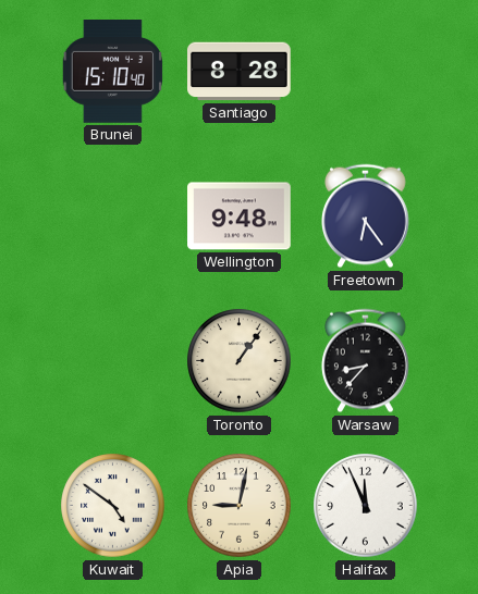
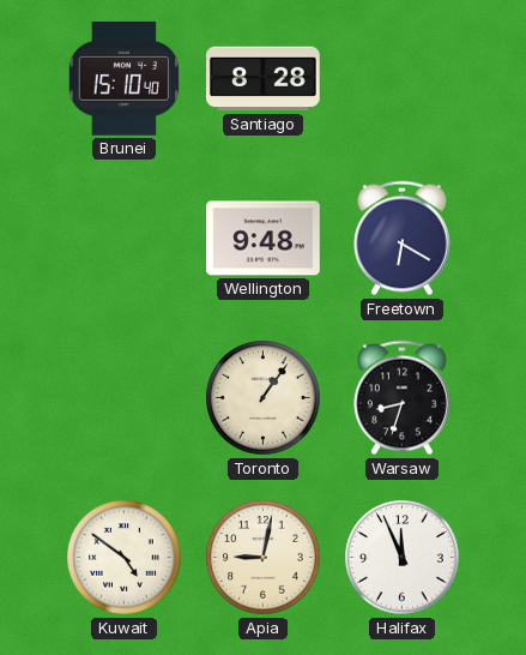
Freetown: 6:24 -> 6:20 (403, 239)
Warsaw: 8:37 -> 8:33 (403, 398)
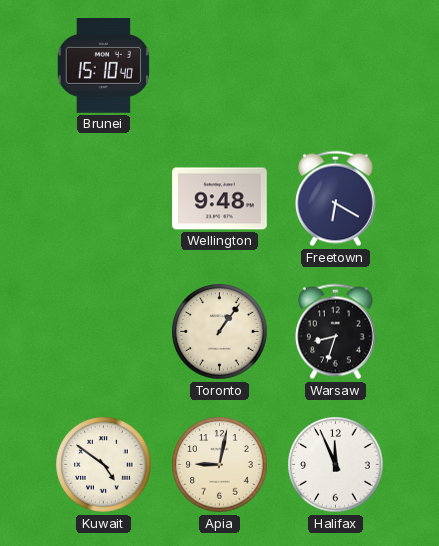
Santiago: 8:28 -> none (264, 79)
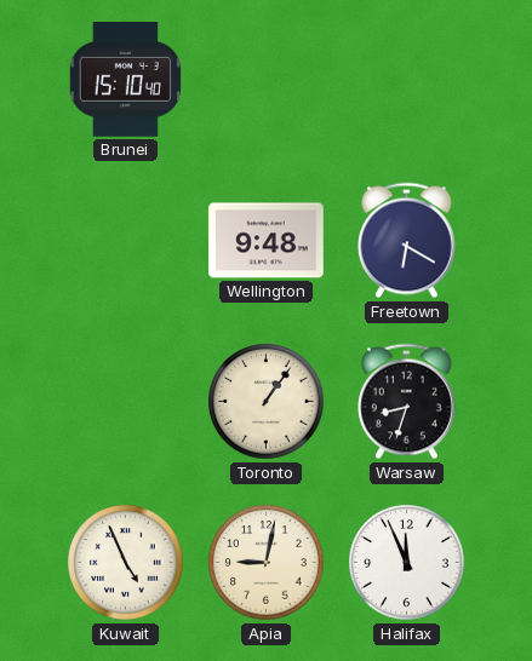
Kuwait: 4:51 -> 4:56 (126, 563)
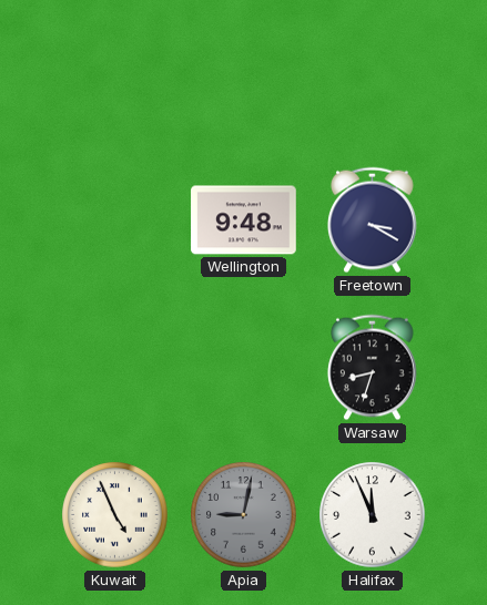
Brunei: 15:10 -> none (125, 80)
Freetown: 6:20 -> 3:20 (373, 221)
Toronto: 1:06 -> none (267, 402)
Apia dial: cream -> grey (244, 515)
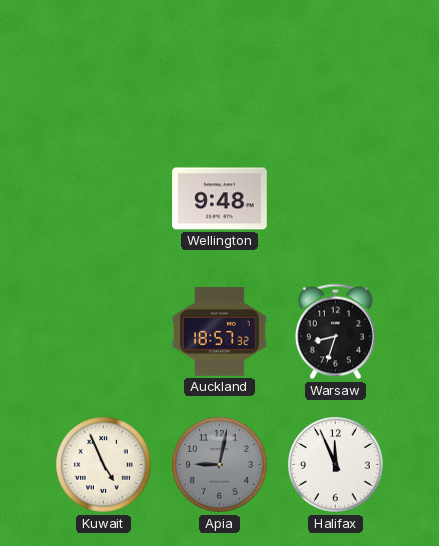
Freetown: 3:20 -> none (373, 221)
Auckland: none -> 18:57 (220, 332)
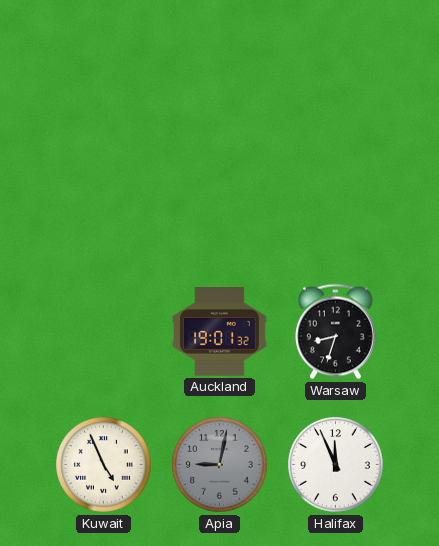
Wellington: 9:48 -> none (220, 199)
Auckland: 18:57 -> 19:01 (220, 332)
